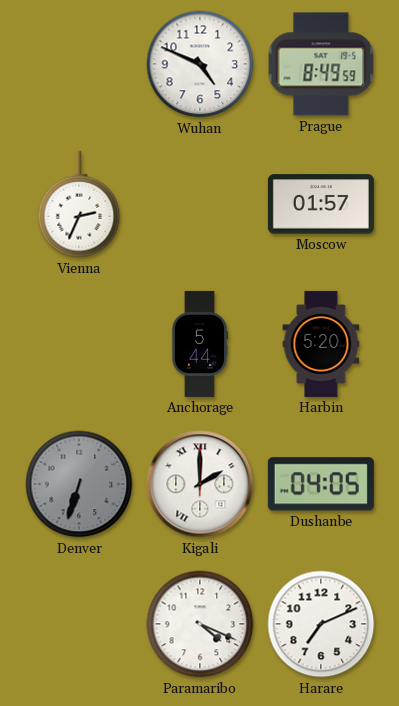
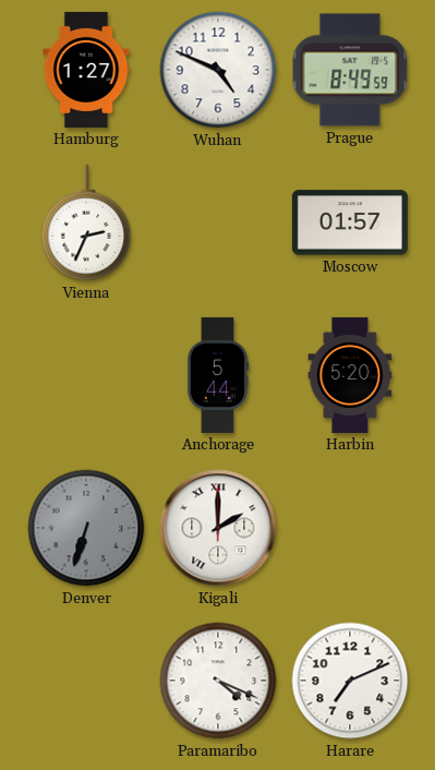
Hamburg: none -> 1:27 (86, 70)
Dushanbe: 04:05 -> none (321, 484)
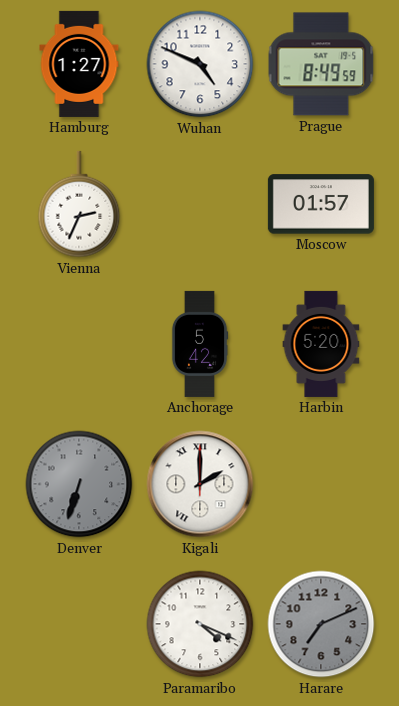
Anchorage: 5:44 -> 5:42 (200, 344)
Harare dial: white -> grey (321, 624)
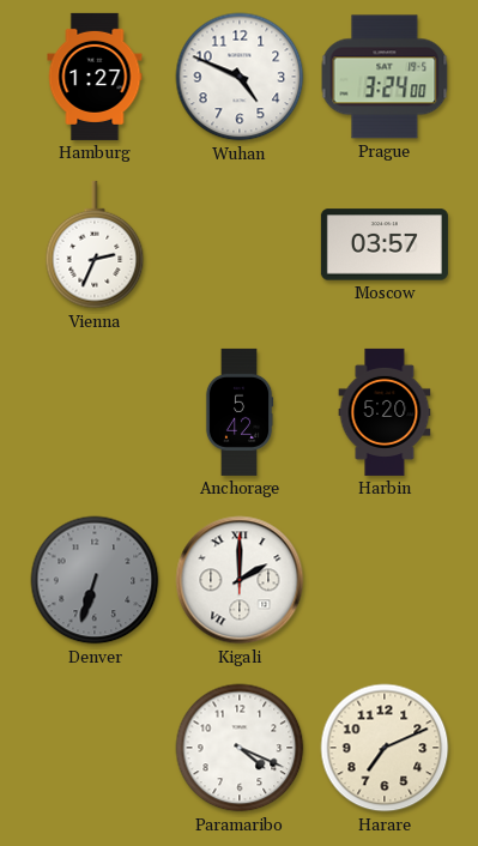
Prague: 8:49 -> 3:24 (385, 77)
Moscow: 01:57 -> 03:57 (385, 244)
Harare dial: grey -> cream (385, 748)
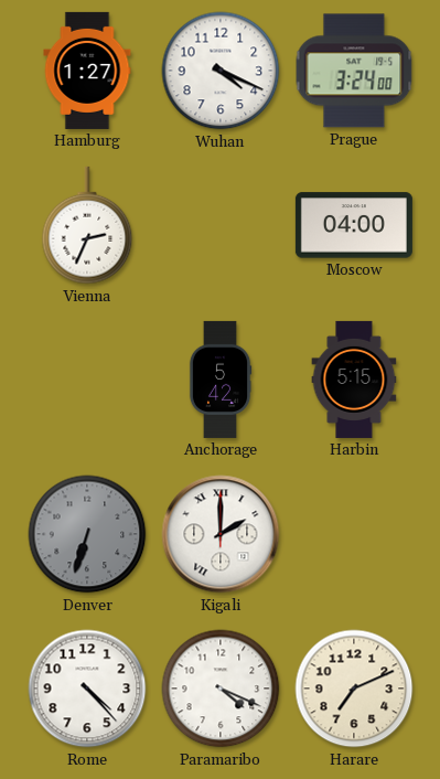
Wuhan: 4:49 -> 4:19 (221, 71)
Moscow: 03:57 -> 04:00 (354, 225)
Harbin: 5:20 -> 5:15 (354, 380)
Rome: none -> 4:23 (87, 689)
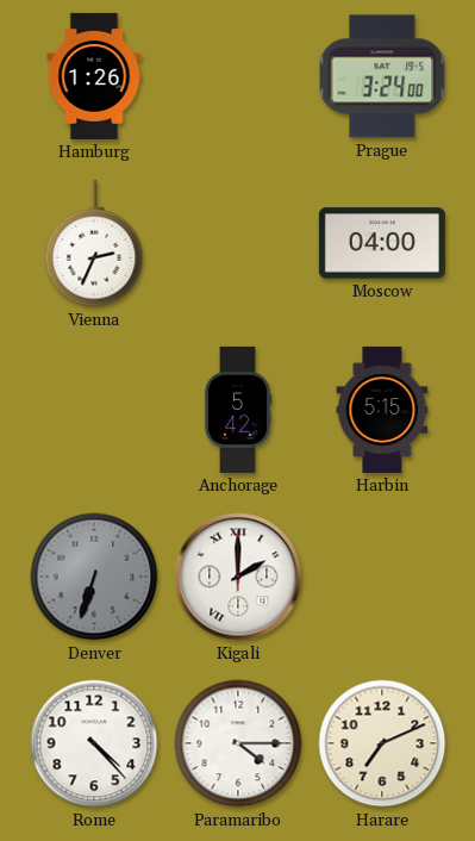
Hamburg: 1:27 -> 1:26 (94, 76)
Wuhan: 4:19 -> none (221, 71)
Paramaribo: 4:19 -> 4:15 (238, 743)
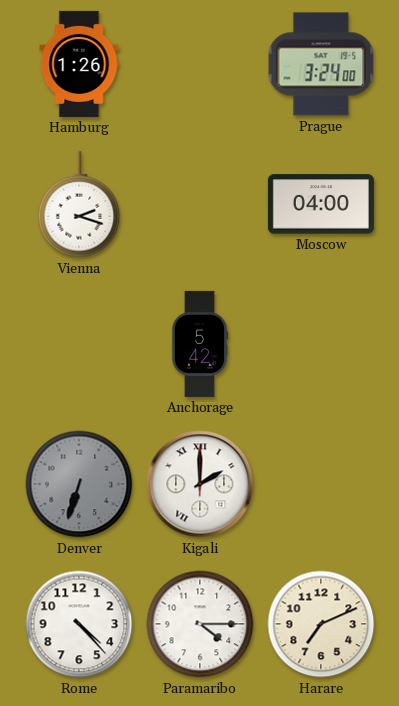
Vienna: 2:34 -> 2:18 (79, 204)
Harbin: 5:15 -> none (382, 410)
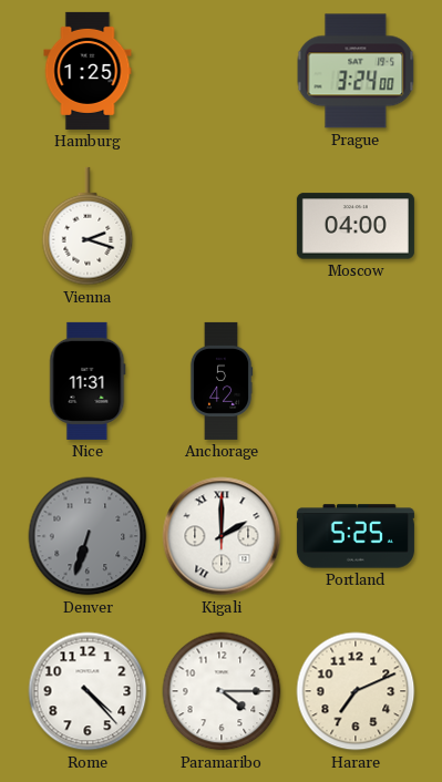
Hamburg: 1:26 -> 1:25 (88, 71)
Nice: none -> 11:31 (88, 381)
Portland: none -> 5:25 (356, 536)
